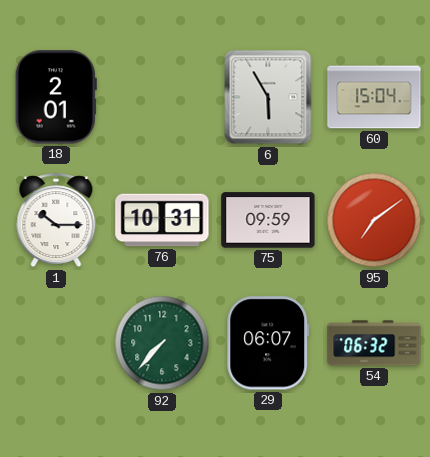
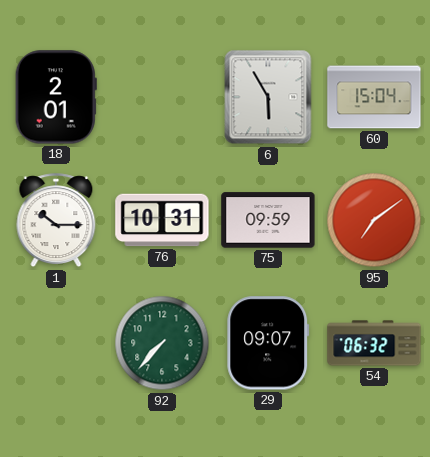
29: 06:07 -> 09:07 (268, 343)
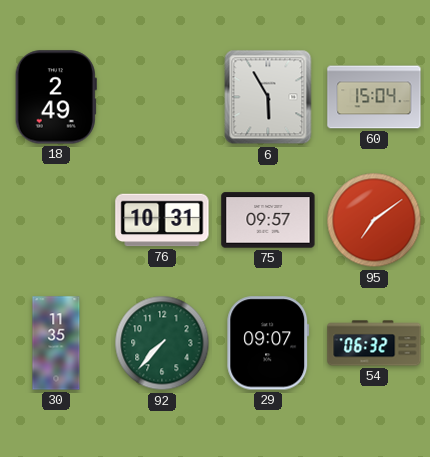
18: 2:01 -> 2:49 (56, 97)
1: 10:15 -> none (56, 221)
75: 09:59 -> 09:57 (268, 220)
30: none -> 11:35 (56, 343)
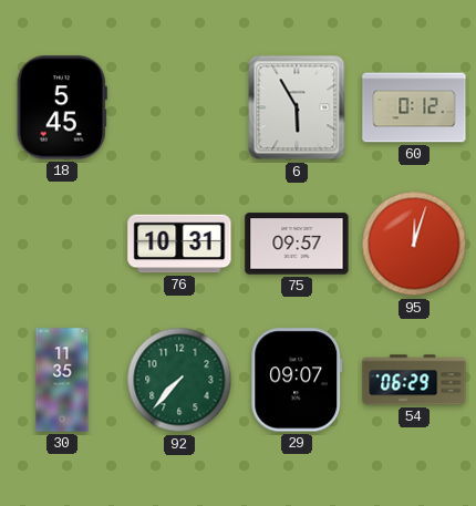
18: 2:49 -> 5:45 (62, 107)
60: 15:04 -> 0:12 (414, 107)
95: 7:09 -> 12:03 (414, 244)
54: 06:32 -> 06:29 (414, 380)
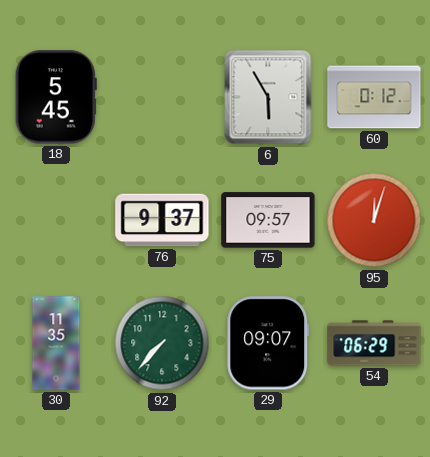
76: 10:31 -> 9:37 (162, 220)
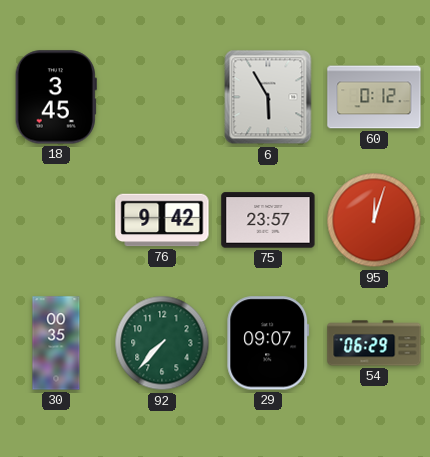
18: 5:45 -> 3:45 (56, 97)
76: 9:37 -> 9:42 (162, 220)
75: 09:57 -> 23:57 (268, 220)
30: 11:35 -> 00:35 (56, 343)
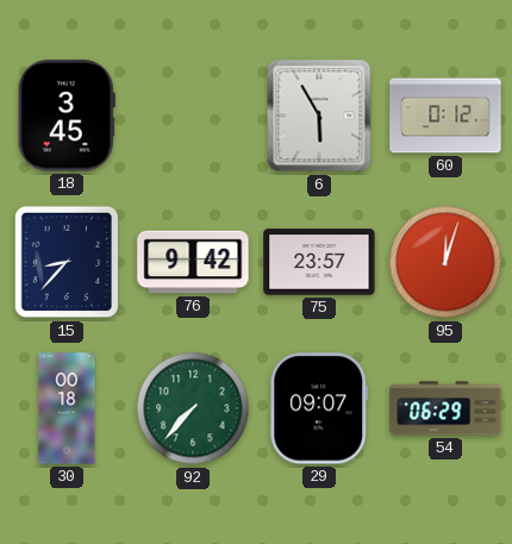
15: none -> 8:37 (67, 262)
30: 00:35 -> 00:18 (67, 408)
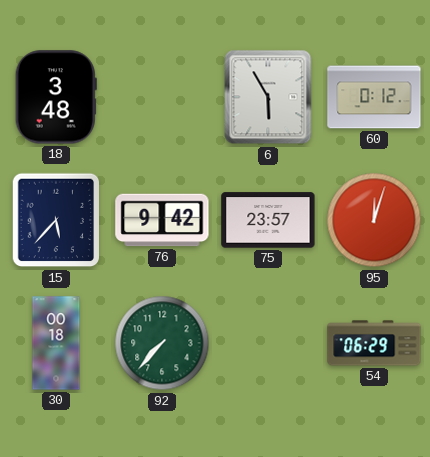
18: 3:45 -> 3:48 (56, 97)
15: 8:37 -> 5:37 (56, 220)
29: 09:07 -> none (319, 408)
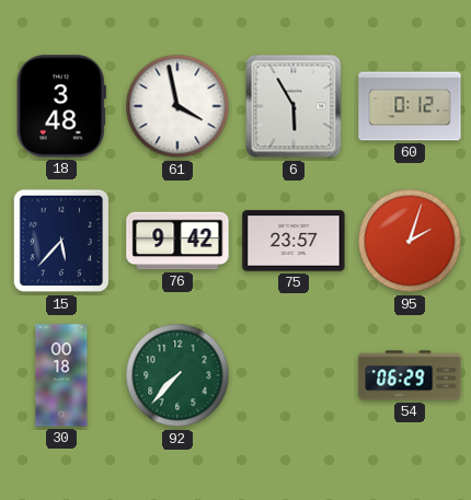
61: none -> 3:58 (177, 106)
95: 12:03 -> 2:03 (410, 241)
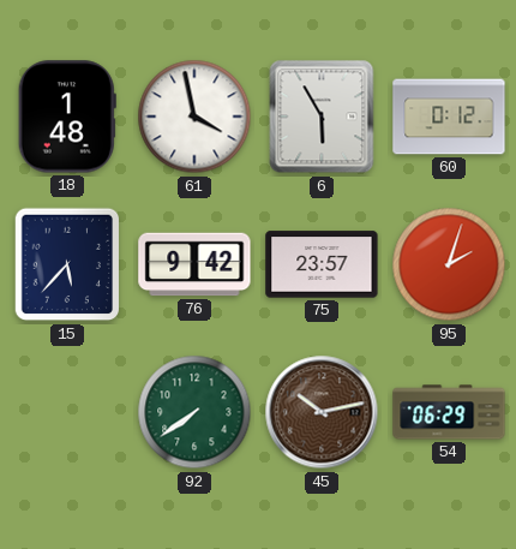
18: 3:48 -> 1:48 (67, 117)
30: 00:18 -> none (61, 375)
92: 7:37 -> 7:39 (194, 412)
45: none -> 10:13 (322, 412)
